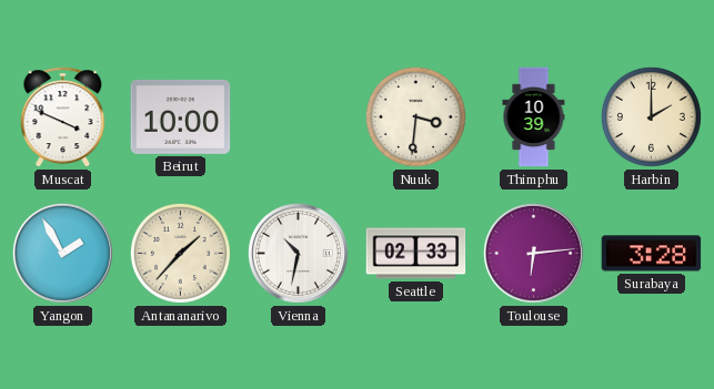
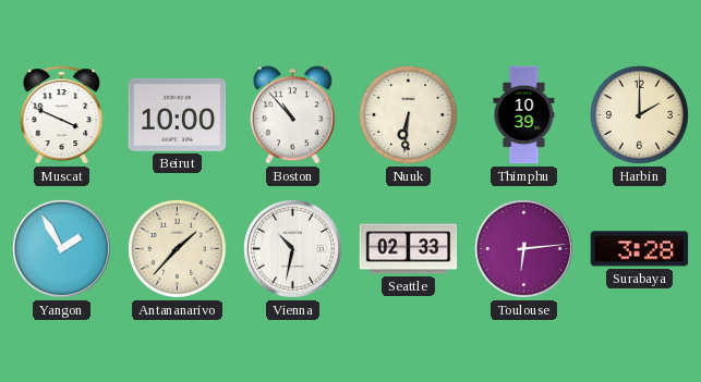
Boston: none -> 10:53 (292, 115)
Nuuk: 3:31 -> 6:31 (408, 114)
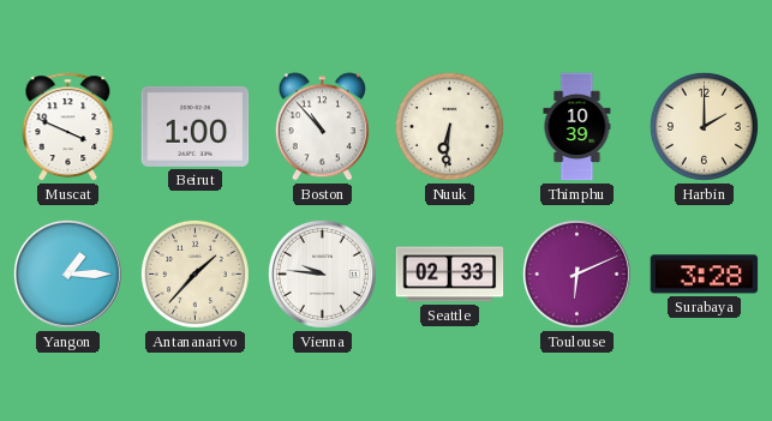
Beirut: 10:00 -> 1:00 (196, 126)
Yangon: 1:55 -> 1:15 (67, 273)
Vienna: 10:32 -> 9:46 (322, 273)
Toulouse: 6:14 -> 6:11 (576, 273)
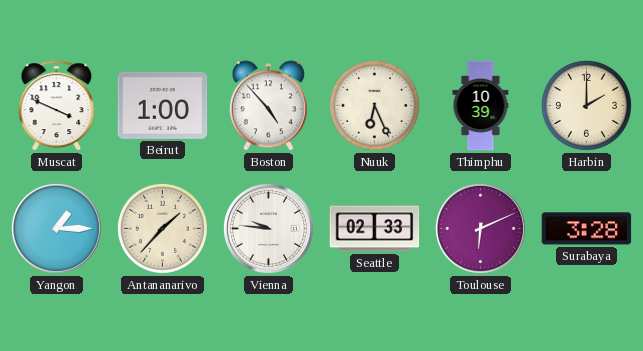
Boston: 10:53 -> 4:53 (268, 106)
Nuuk: 6:31 -> 6:26 (374, 105)
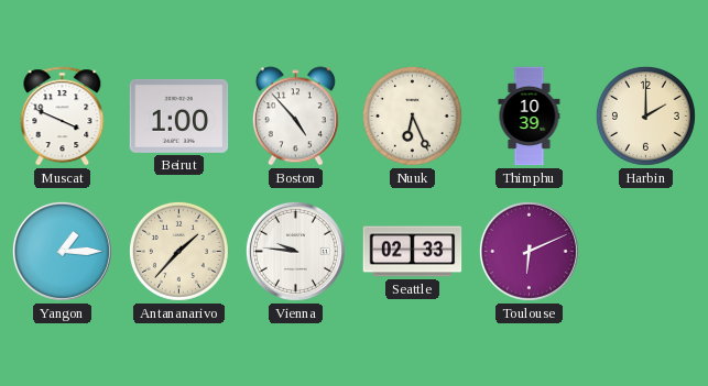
Surabaya: 3:28 -> none (587, 229)
